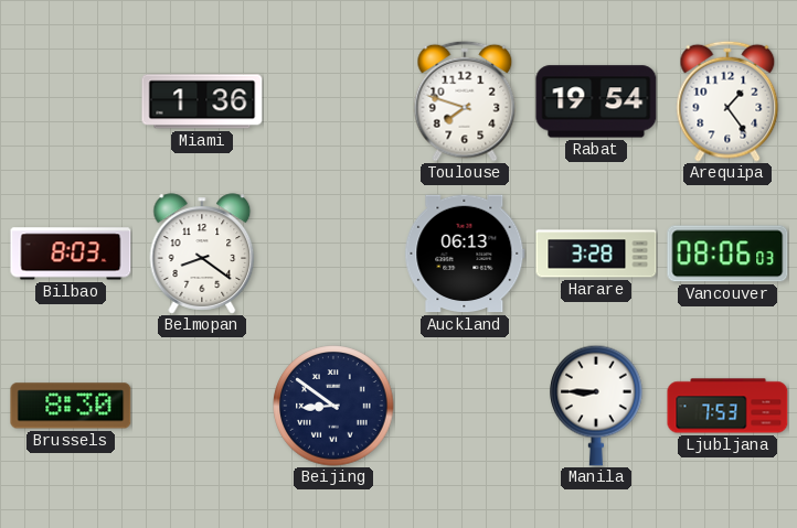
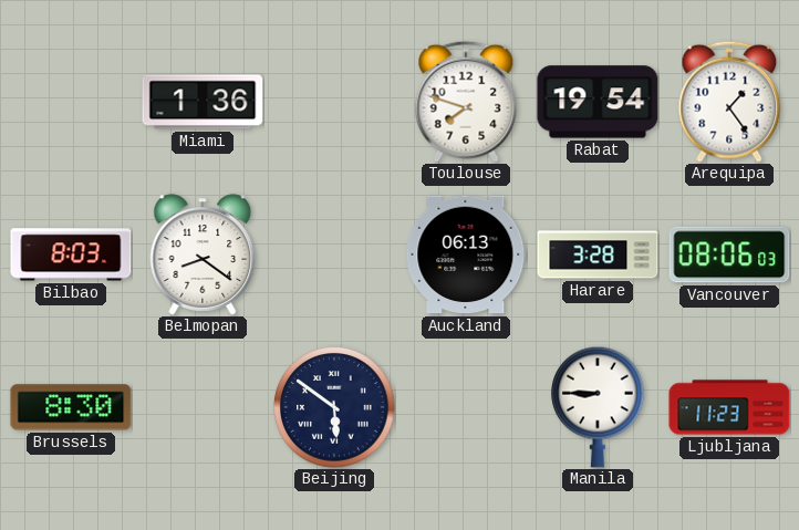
Beijing: 8:51 -> 5:51 (334, 407)
Ljubljana: 7:53 -> 11:23 (729, 407)
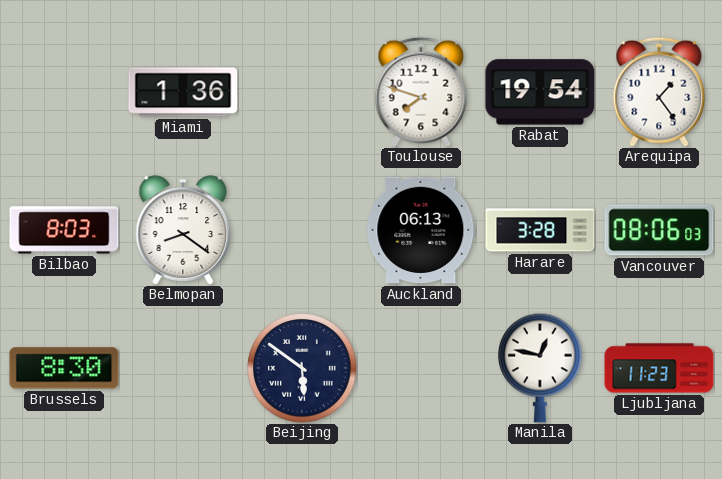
Manila: 8:45 -> 12:47 (540, 368)
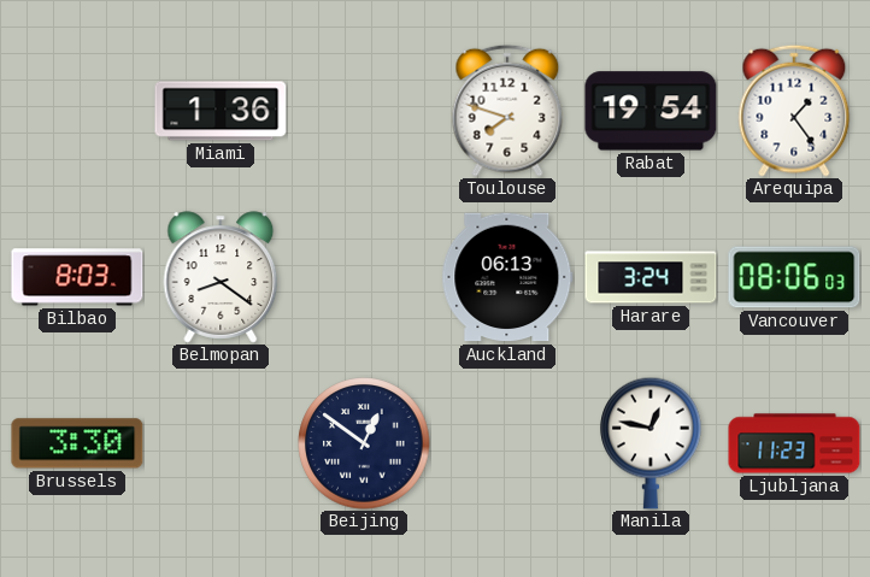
Harare: 3:28 -> 3:24 (651, 277)
Brussels: 8:30 -> 3:30 (77, 443)
Beijing: 5:51 -> 12:51 (364, 443)
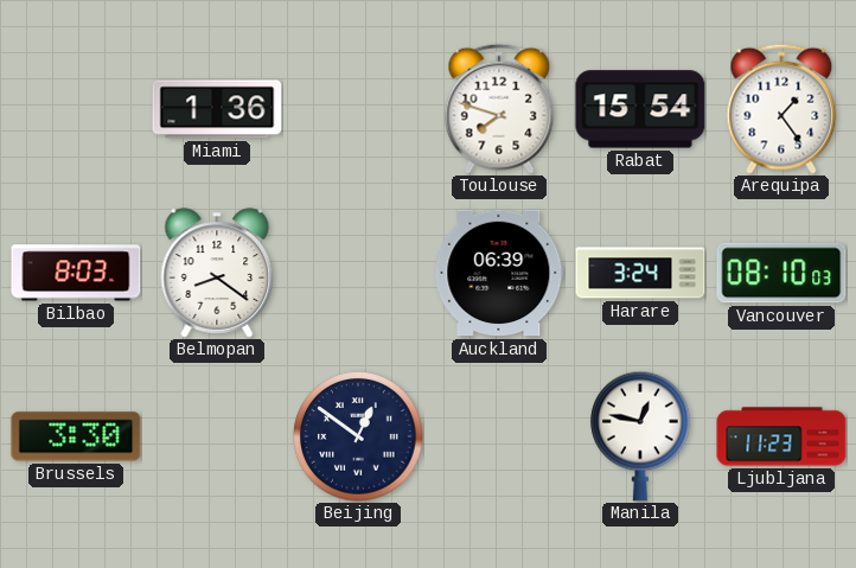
Rabat: 19:54 -> 15:54 (640, 109)
Auckland: 06:13 -> 06:39 (499, 273)
Vancouver: 08:06 -> 08:10 (781, 273)
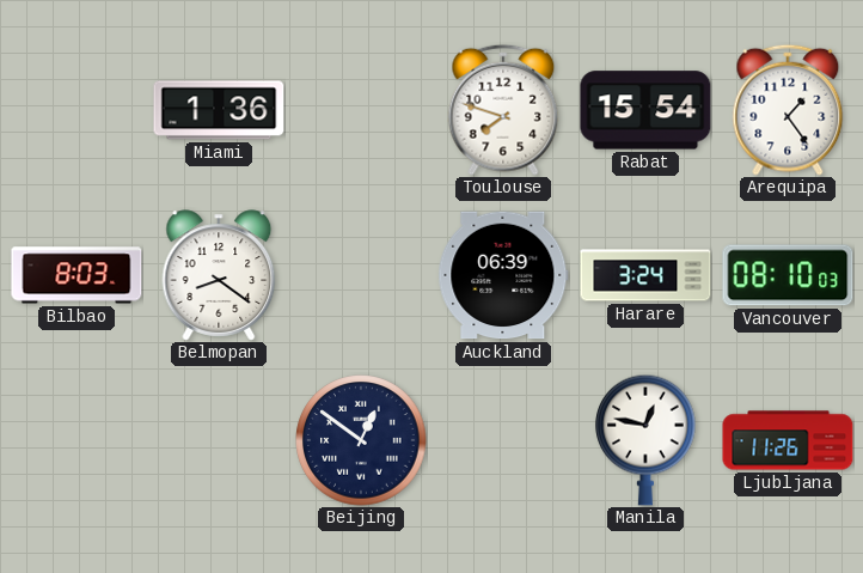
Brussels: 3:30 -> none (76, 436)
Ljubljana: 11:23 -> 11:26 (788, 440)
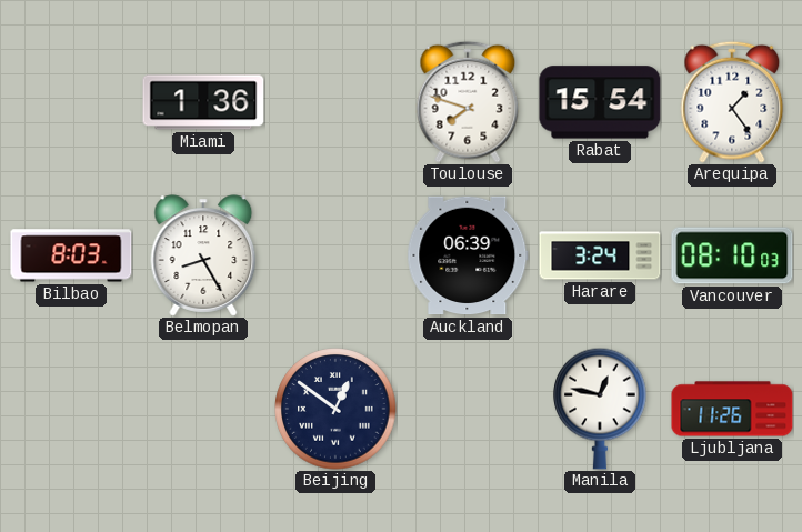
Belmopan: 8:21 -> 8:25 (203, 255)
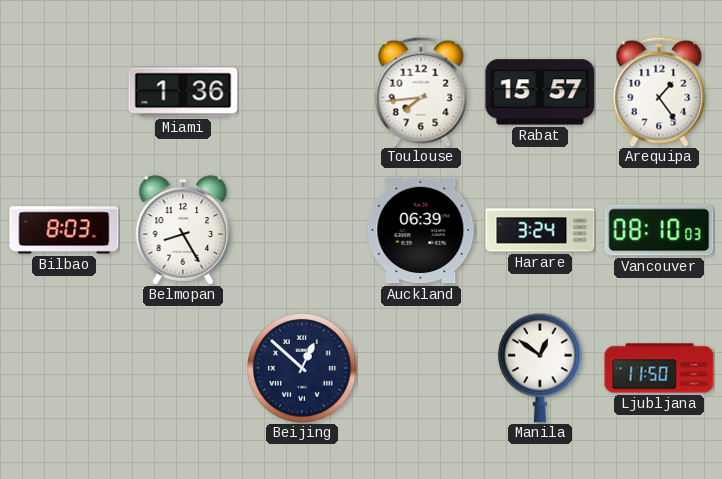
Toulouse: 7:48 -> 7:44 (421, 92)
Rabat: 15:54 -> 15:57 (540, 92)
Beijing: 12:51 -> 12:52 (302, 368)
Manila: 12:47 -> 12:51 (540, 368)
Ljubljana: 11:26 -> 11:50 (659, 368)
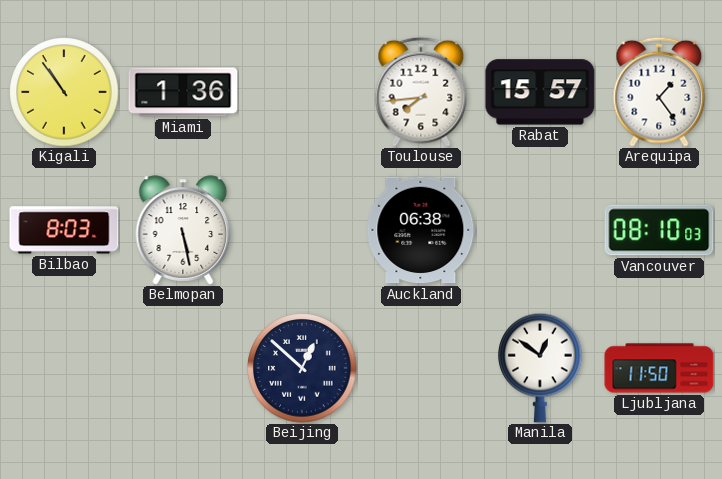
Kigali: none -> 10:54 (64, 92)
Belmopan: 8:25 -> 5:28 (183, 230)
Auckland: 06:39 -> 06:38 (421, 230)
Harare: 3:24 -> none (540, 230)
